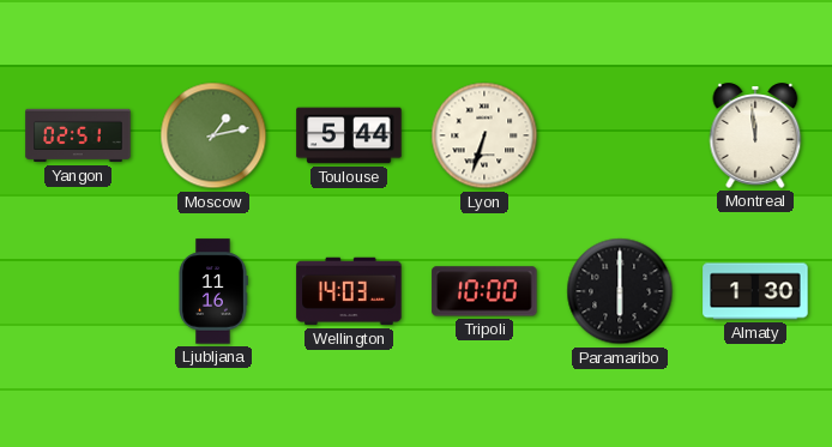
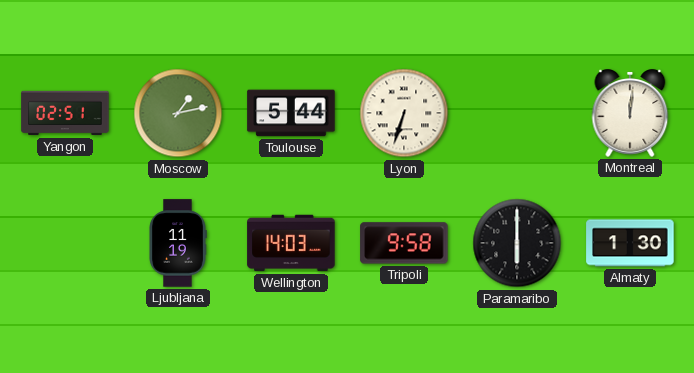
Montreal: 11:59 -> 12:01 (630, 113)
Ljubljana: 11:16 -> 11:19 (178, 243)
Tripoli: 10:00 -> 9:58 (404, 243)
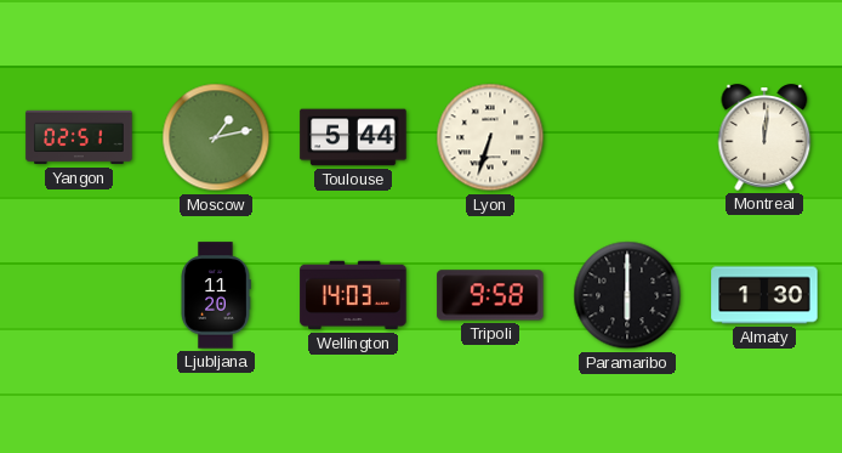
Ljubljana: 11:19 -> 11:20 (216, 295)
